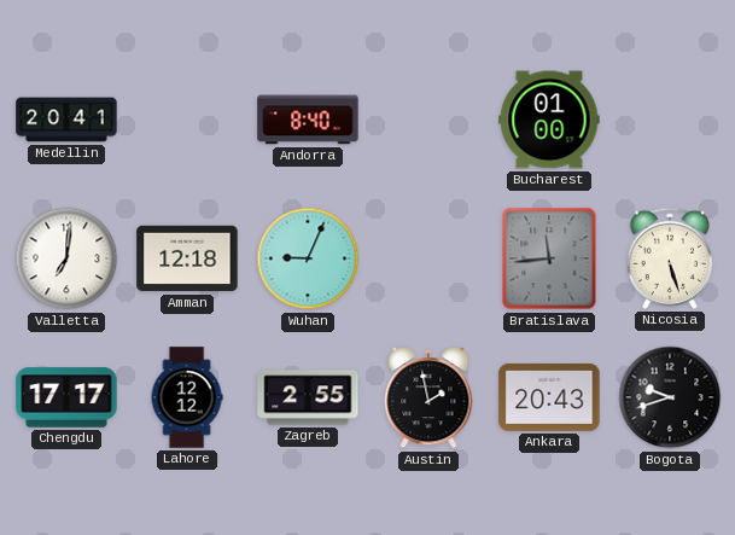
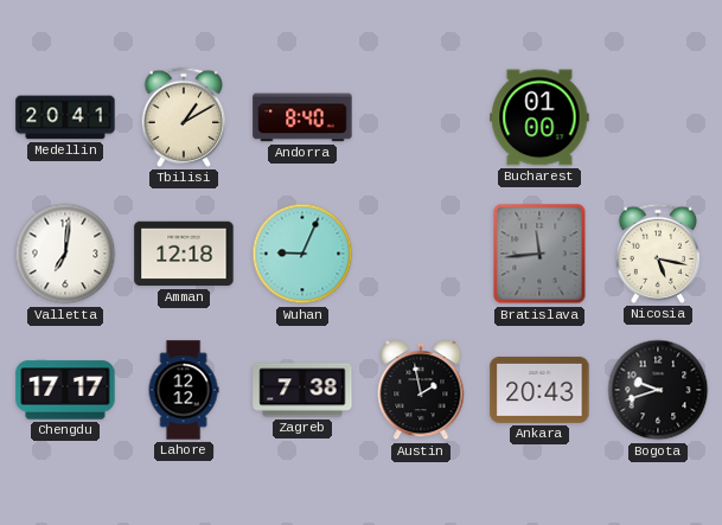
Tbilisi: none -> 1:10 (183, 117)
Nicosia: 5:27 -> 5:17 (657, 254)
Zagreb: 2:55 -> 7:38 (302, 390)
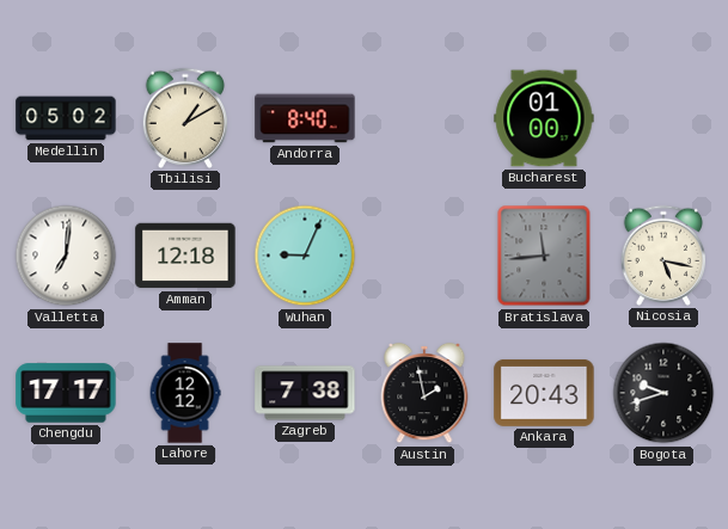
Medellin: 20:41 -> 05:02 (66, 118)
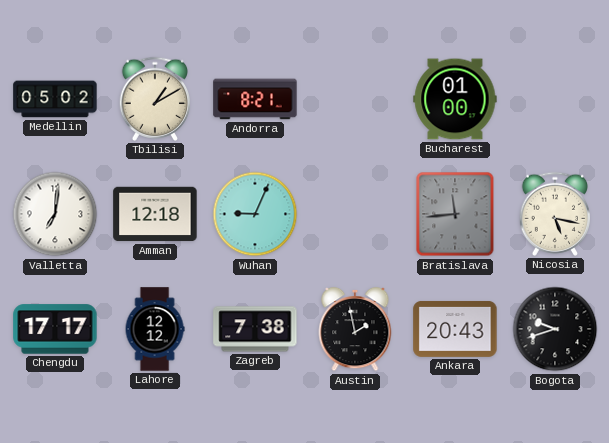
Andorra: 8:40 -> 8:21 (255, 99)
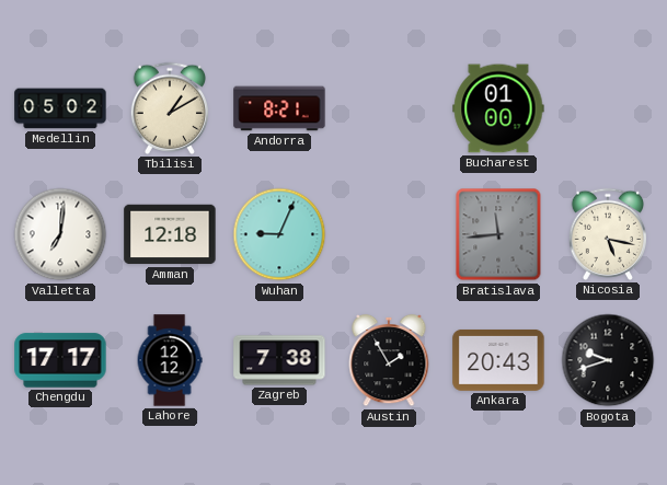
Austin: 1:58 -> 1:55 (389, 360)
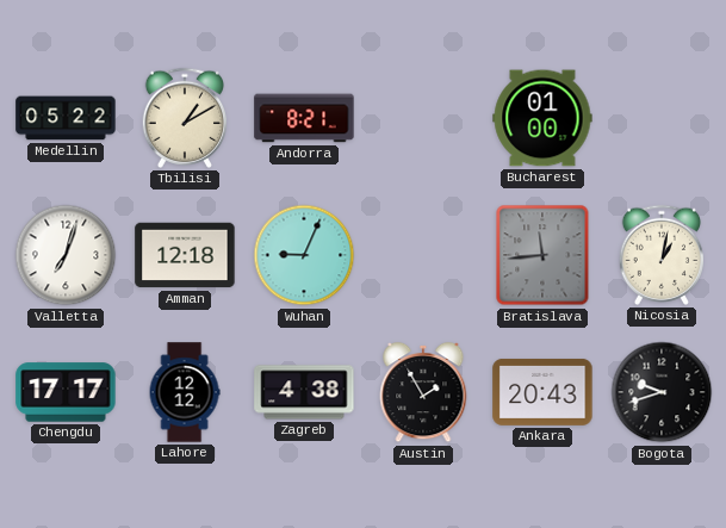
Medellin: 05:02 -> 05:22 (66, 118)
Valletta: 7:01 -> 7:03 (66, 255)
Nicosia: 5:17 -> 1:02 (660, 255)
Zagreb: 7:38 -> 4:38 (304, 392)
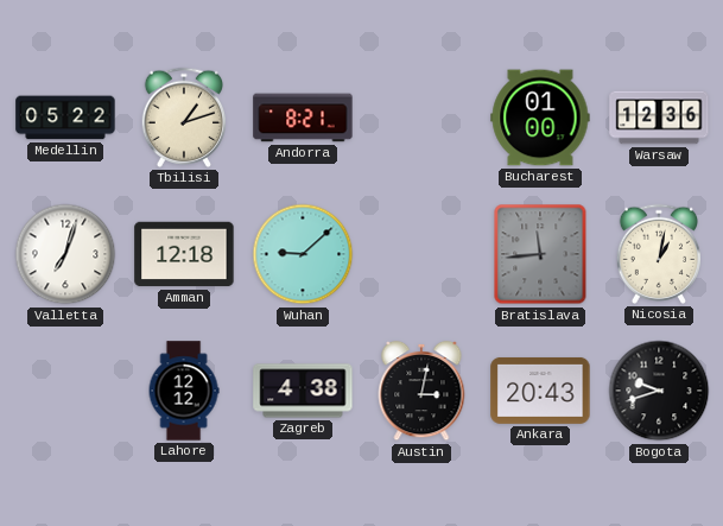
Tbilisi: 1:10 -> 1:12 (183, 118)
Warsaw: none -> 12:36 (659, 118)
Wuhan: 9:04 -> 9:08 (303, 254)
Chengdu: 17:17 -> none (66, 392)
Austin: 1:55 -> 3:02 (421, 391)
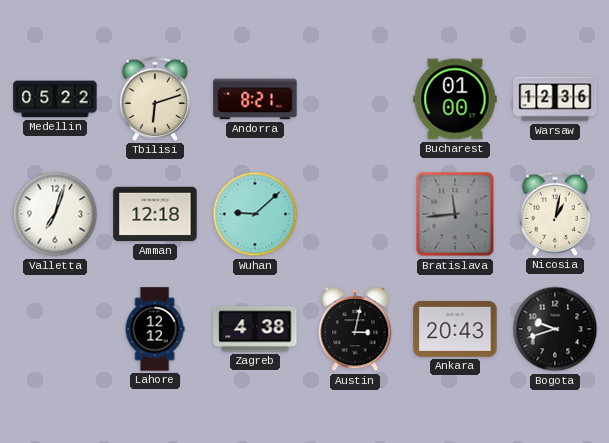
Tbilisi: 1:12 -> 6:12 (154, 99)
